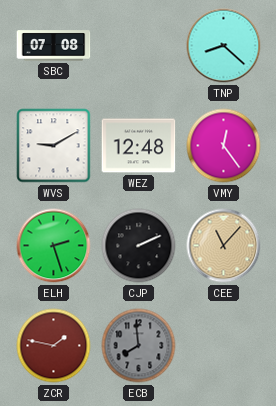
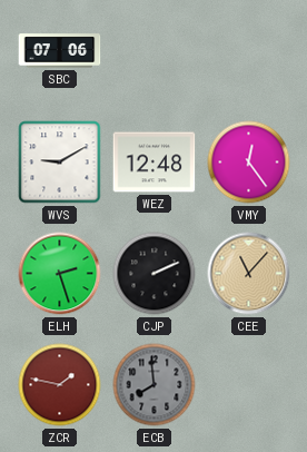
SBC: 07:08 -> 07:06 (60, 51)
TNP: 8:22 -> none (224, 46)
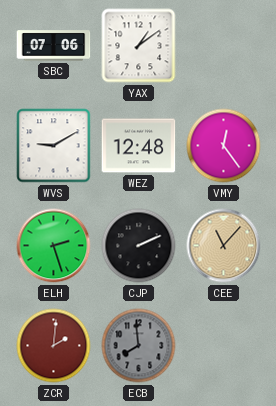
YAX: none -> 1:09 (139, 46)
ZCR: 1:47 -> 2:01 (54, 346)
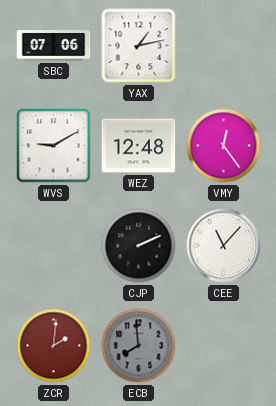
YAX: 1:09 -> 1:13 (139, 46)
ELH: 2:27 -> none (54, 246)
CEE dial: champagne -> white (224, 246)
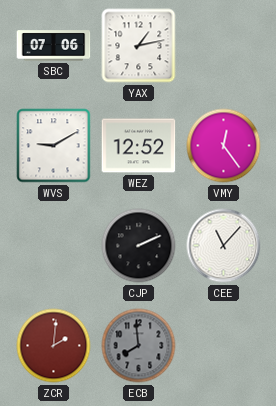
WEZ: 12:48 -> 12:52 (139, 146)
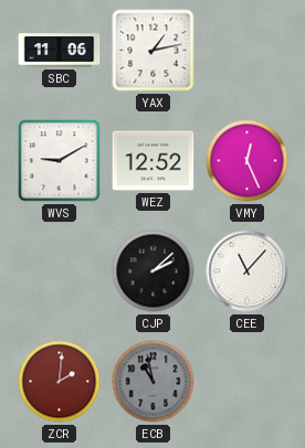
SBC: 07:06 -> 11:06 (60, 51)
VMY: 12:24 -> 12:26 (248, 161)
CJP: 2:11 -> 2:08 (154, 271)
ECB: 7:59 -> 10:58 (154, 382)
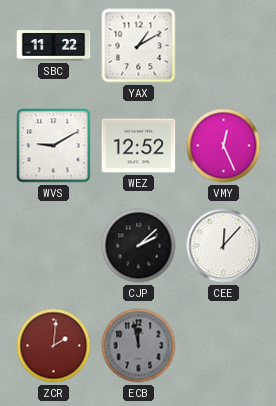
SBC: 11:06 -> 11:22 (54, 46)
YAX: 1:13 -> 1:10 (139, 46)
CEE: 11:07 -> 12:07 (224, 246)
ECB: 10:58 -> 11:58 (139, 346)
